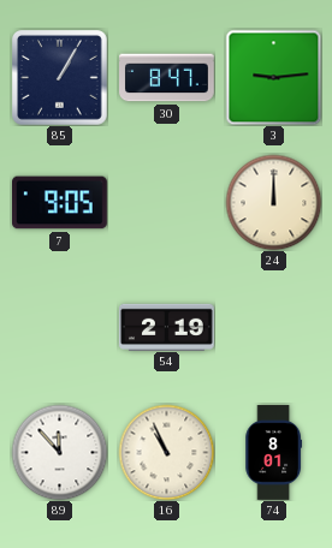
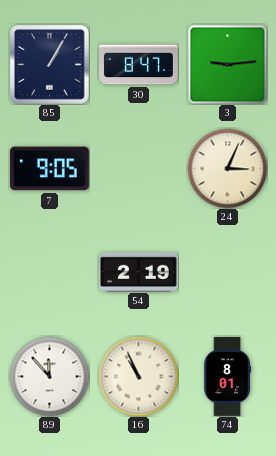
24: 12:00 -> 3:04 (227, 168)
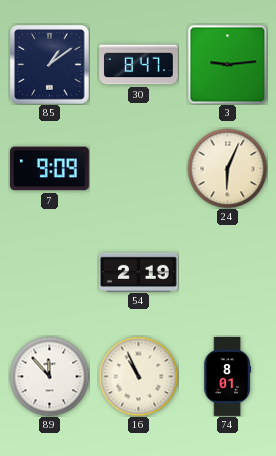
85: 1:05 -> 1:09 (50, 65)
7: 9:05 -> 9:09 (50, 169)
24: 3:04 -> 6:04 (227, 168)
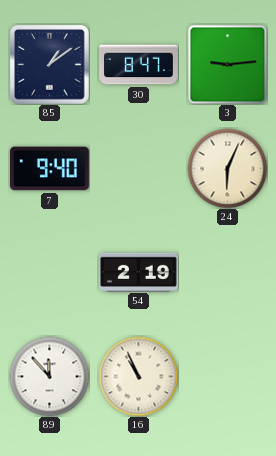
7: 9:09 -> 9:40 (50, 169)
74: 8:01 -> none (227, 377)
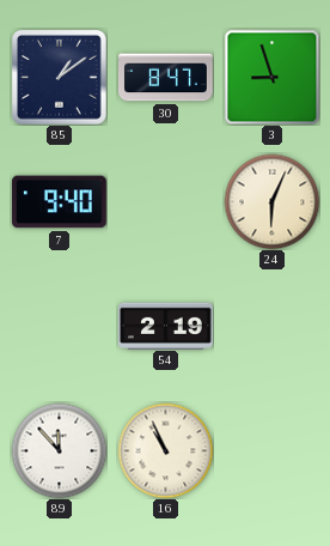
3: 9:14 -> 8:57 (271, 77)
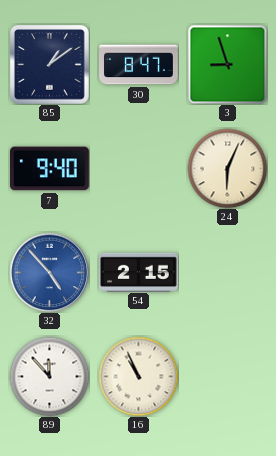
32: none -> 4:53 (49, 272)
54: 2:19 -> 2:15 (139, 272)
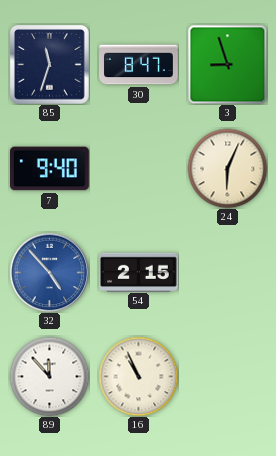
85: 1:09 -> 11:33 (50, 65)
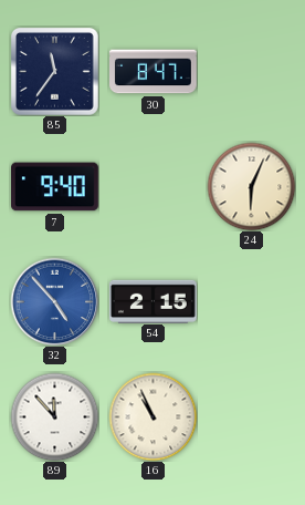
85: 11:33 -> 11:36 (55, 72)
3: 8:57 -> none (227, 64)
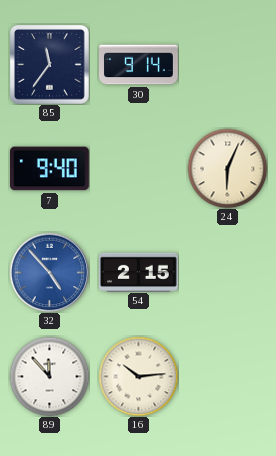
30: 8:47 -> 9:14 (139, 65)
16: 10:56 -> 10:14 (138, 376)
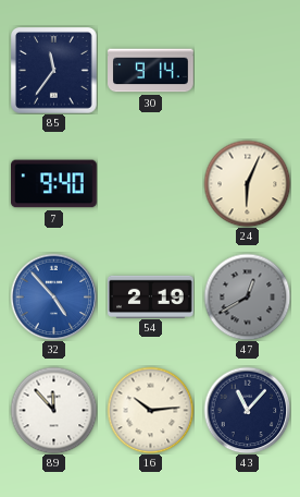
54: 2:15 -> 2:19 (151, 296)
47: none -> 12:40 (247, 296)
43: none -> 11:07 (247, 410)
